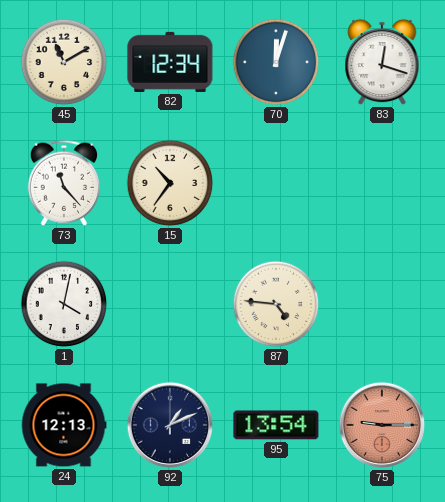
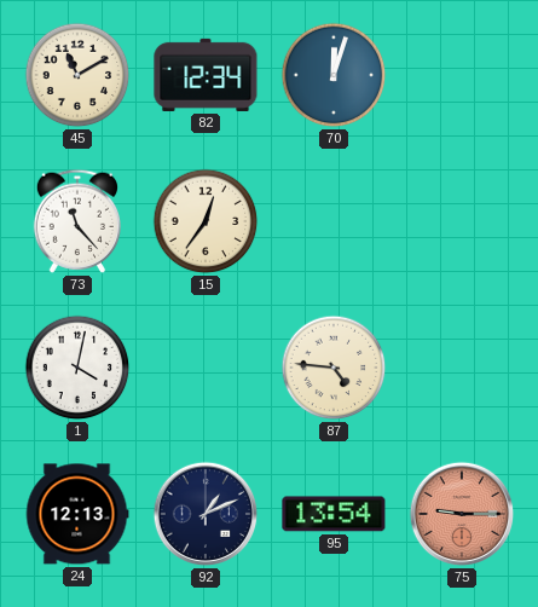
83: 12:18 -> none (382, 62)
15: 10:36 -> 12:36 (206, 221)
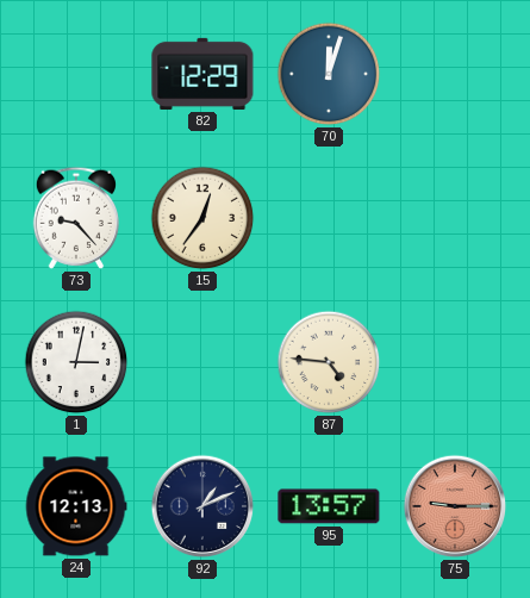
45: 11:10 -> none (77, 75)
82: 12:34 -> 12:29 (202, 74)
73: 11:23 -> 9:23 (75, 218)
1: 4:02 -> 3:02 (76, 362)
95: 13:54 -> 13:57 (329, 506)
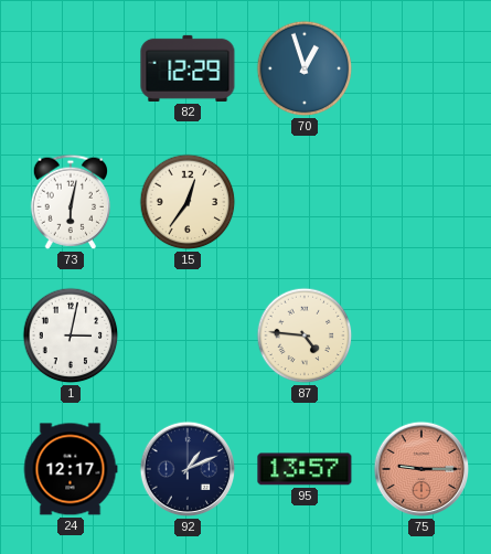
70: 12:03 -> 12:57 (305, 68)
73: 9:23 -> 6:02 (70, 202)
24: 12:13 -> 12:17 (71, 469)
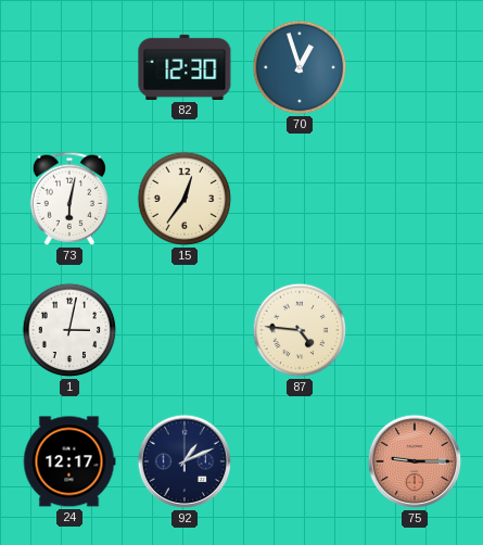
82: 12:29 -> 12:30 (185, 67)
95: 13:57 -> none (305, 469)
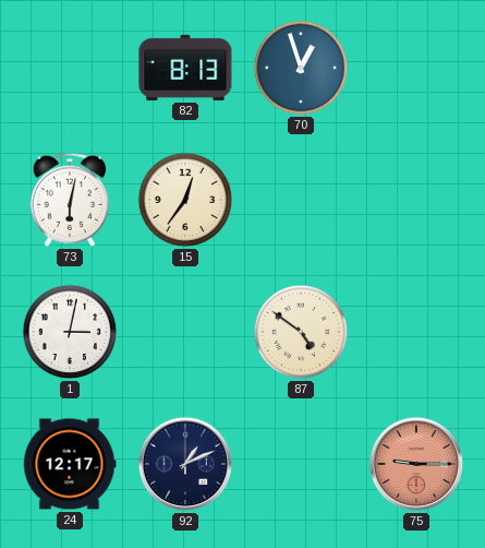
82: 12:30 -> 8:13 (185, 68)
87: 4:46 -> 4:51 (301, 332)
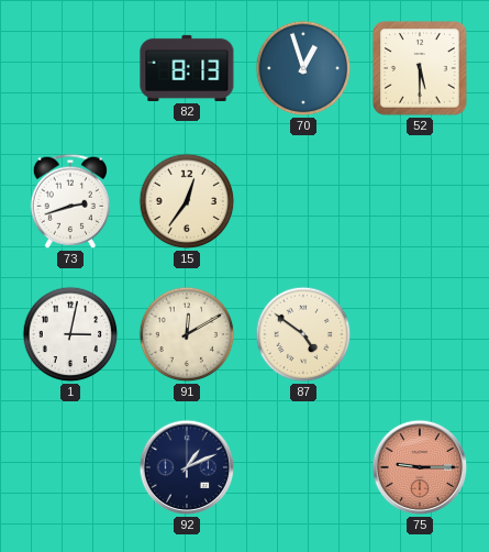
52: none -> 5:30 (420, 68)
73: 6:02 -> 2:42 (69, 201)
91: none -> 12:10 (187, 334)
24: 12:17 -> none (70, 464)
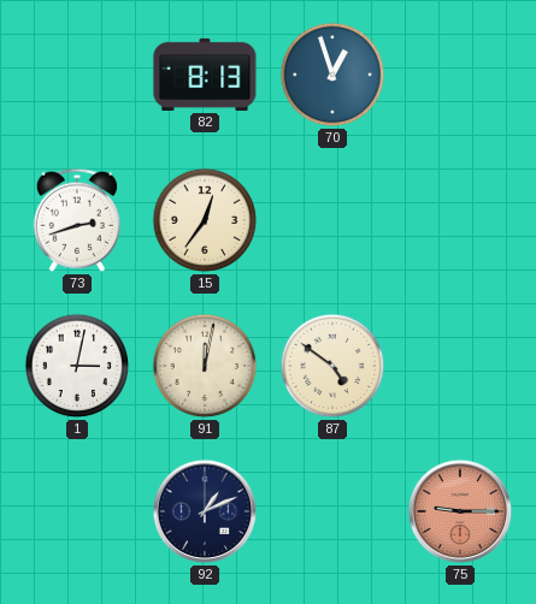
52: 5:30 -> none (420, 68)
91: 12:10 -> 12:02 (205, 366)
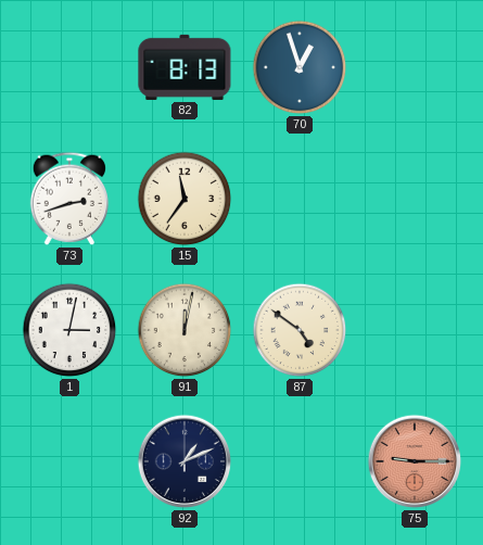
15: 12:36 -> 11:36 (185, 199)
